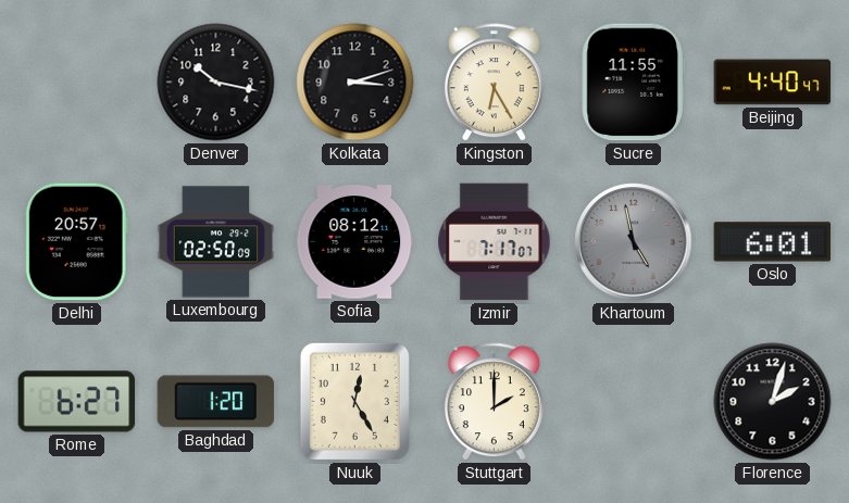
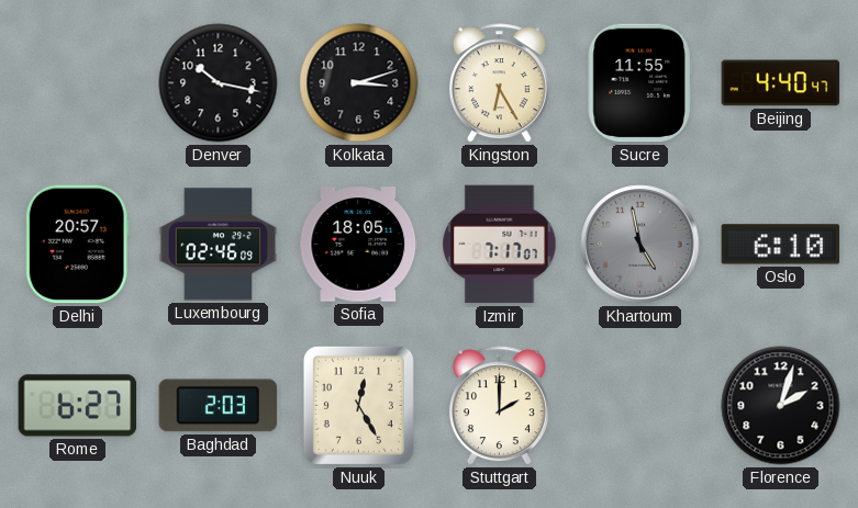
Luxembourg: 02:50 -> 02:46 (219, 245)
Sofia: 08:12 -> 18:05 (359, 245)
Oslo: 6:01 -> 6:10 (781, 245)
Baghdad: 1:20 -> 2:03 (219, 406)
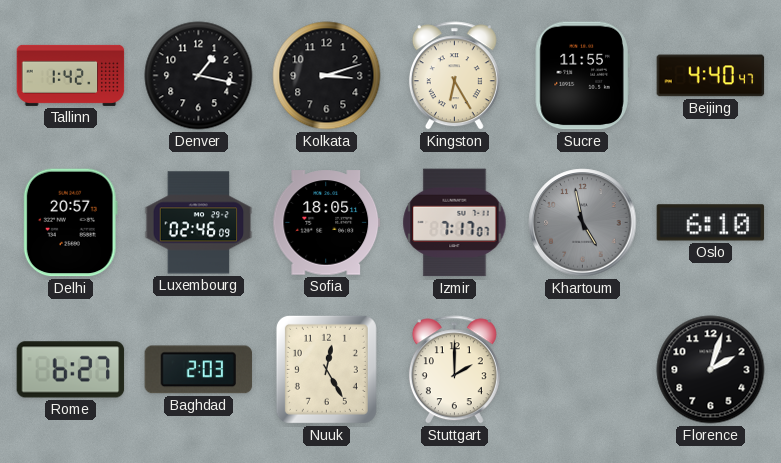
Tallinn: none -> 1:42 (71, 75)
Denver: 10:17 -> 1:17 (199, 76)
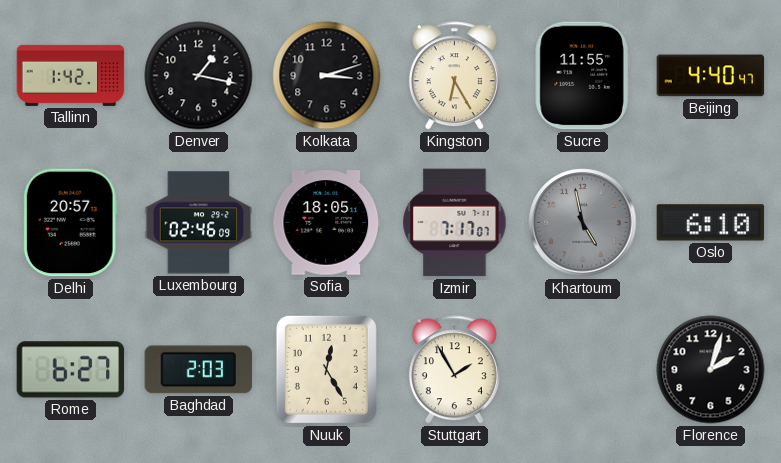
Stuttgart: 2:00 -> 1:55 (454, 370)
